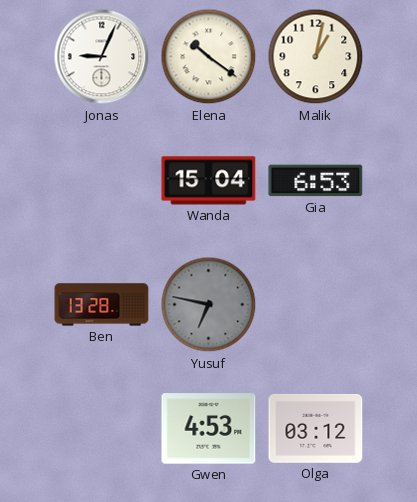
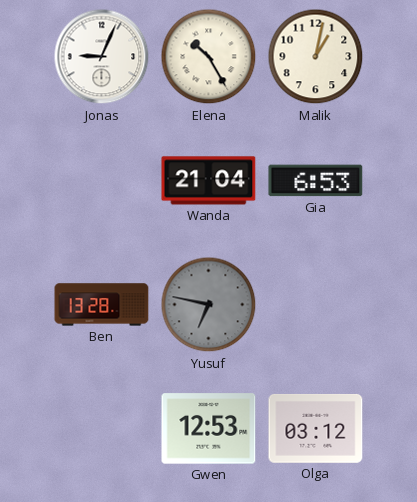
Elena: 10:21 -> 10:25 (209, 57)
Wanda: 15:04 -> 21:04 (209, 181)
Gwen: 4:53 -> 12:53 (209, 429)
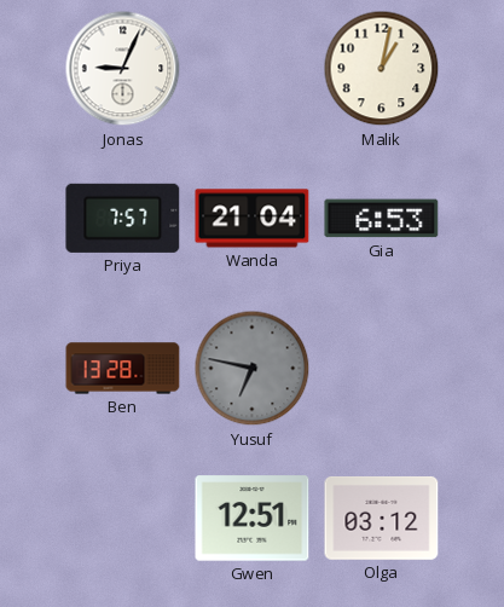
Elena: 10:25 -> none (209, 57)
Priya: none -> 7:57 (123, 218)
Gwen: 12:53 -> 12:51 (253, 519)
